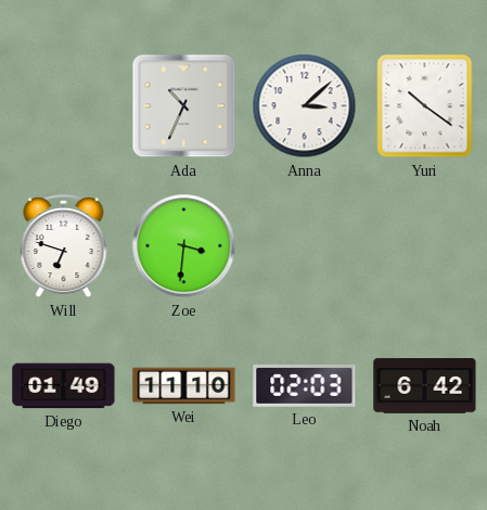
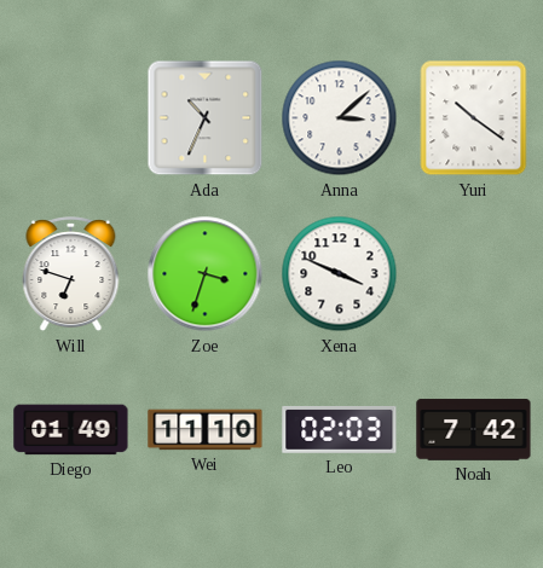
Zoe: 3:31 -> 3:33 (206, 274)
Xena: none -> 3:49 (340, 274)
Noah: 6:42 -> 7:42 (474, 430)
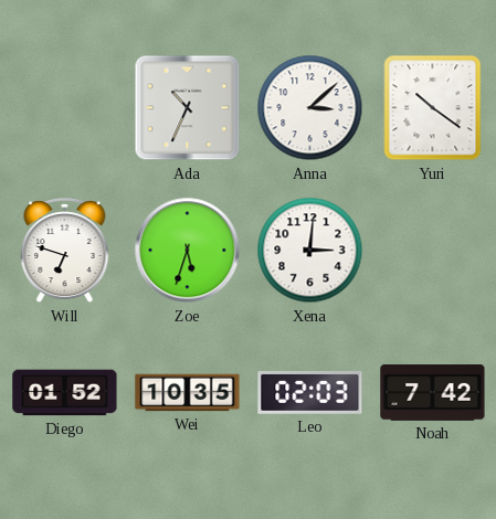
Zoe: 3:33 -> 5:33 (188, 251)
Xena: 3:49 -> 3:01 (310, 251)
Diego: 01:49 -> 01:52 (65, 393)
Wei: 11:10 -> 10:35 (188, 393)
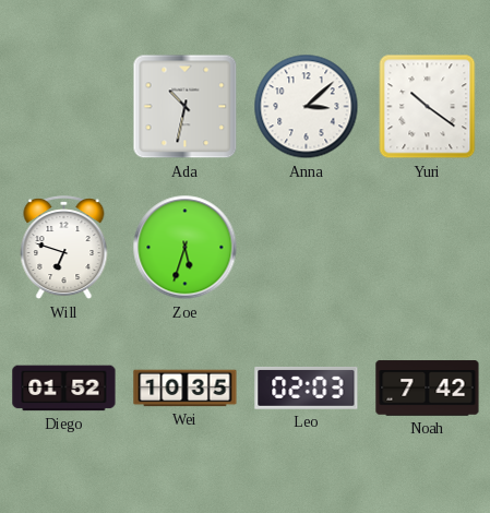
Ada: 10:34 -> 10:32 (186, 107)
Xena: 3:01 -> none (310, 251)
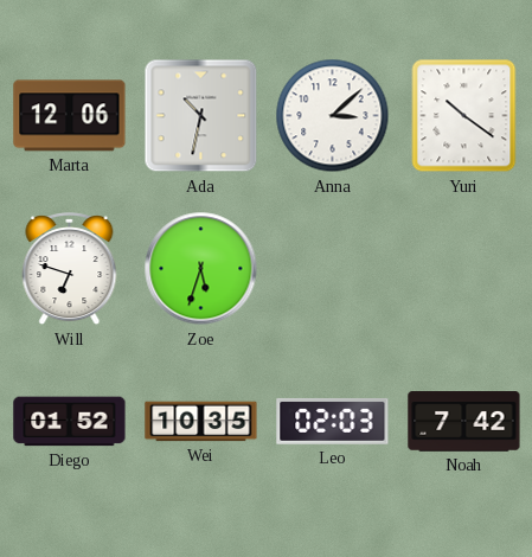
Marta: none -> 12:06 (70, 116)
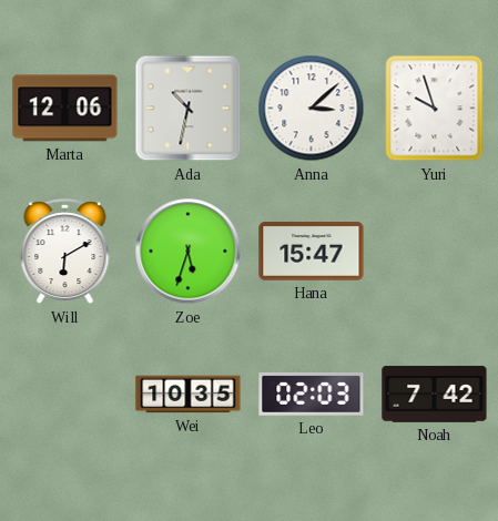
Yuri: 10:21 -> 9:57 (435, 109)
Will: 6:48 -> 6:10 (65, 252)
Hana: none -> 15:47 (312, 252)
Diego: 01:52 -> none (70, 422)
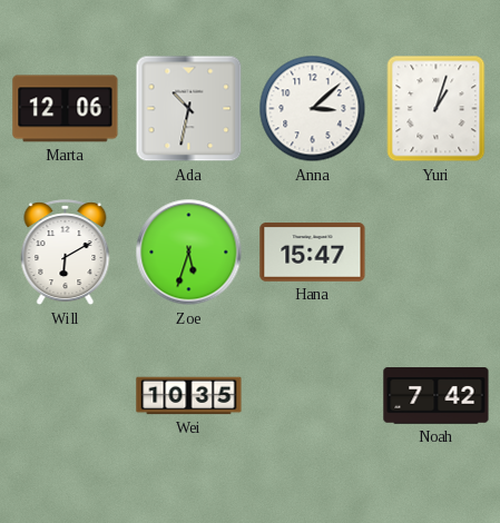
Yuri: 9:57 -> 1:03 (437, 109)
Leo: 02:03 -> none (312, 395)
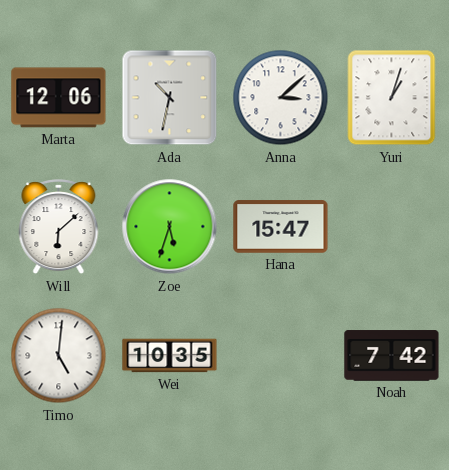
Will: 6:10 -> 6:08 (59, 227)
Timo: none -> 5:01 (59, 356)
